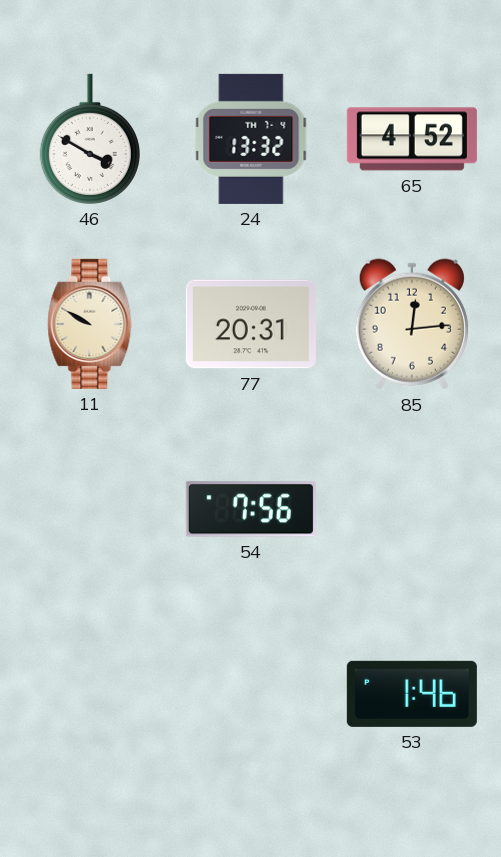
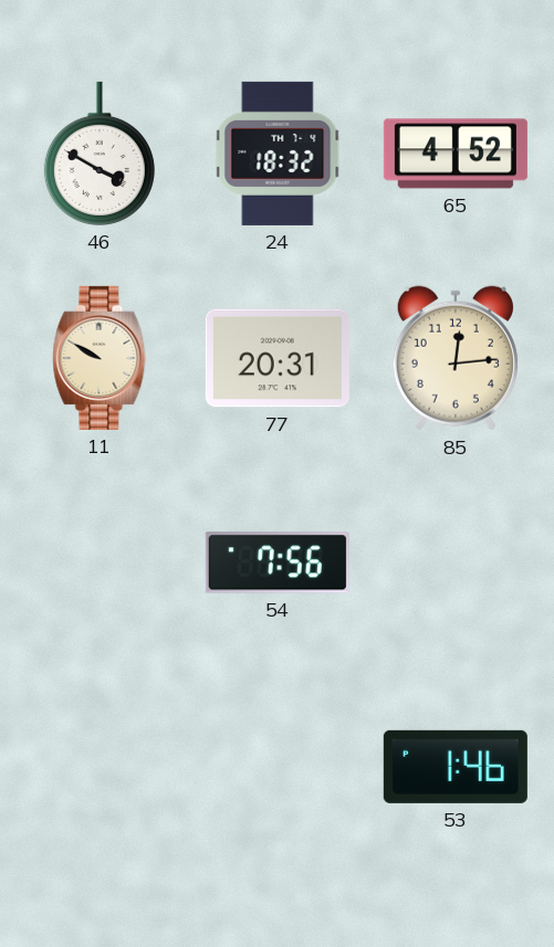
24: 13:32 -> 18:32 (278, 154)
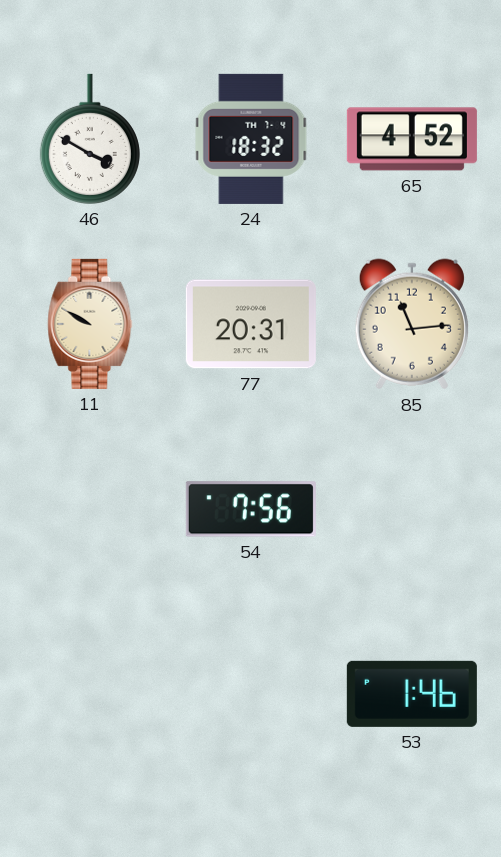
85: 12:14 -> 11:14 (412, 324)
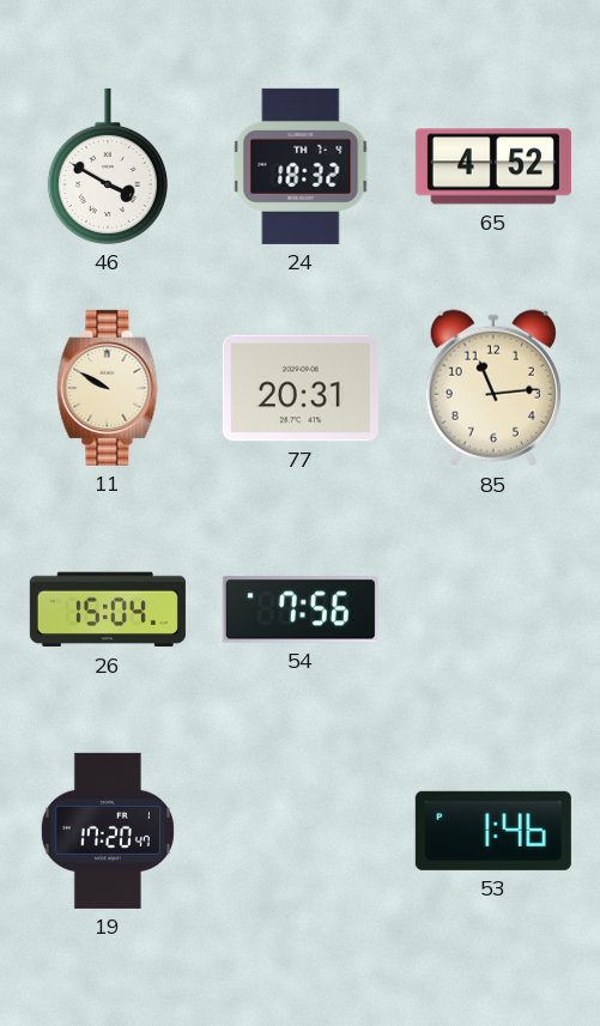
26: none -> 15:04 (108, 609)
19: none -> 17:20 (108, 831)
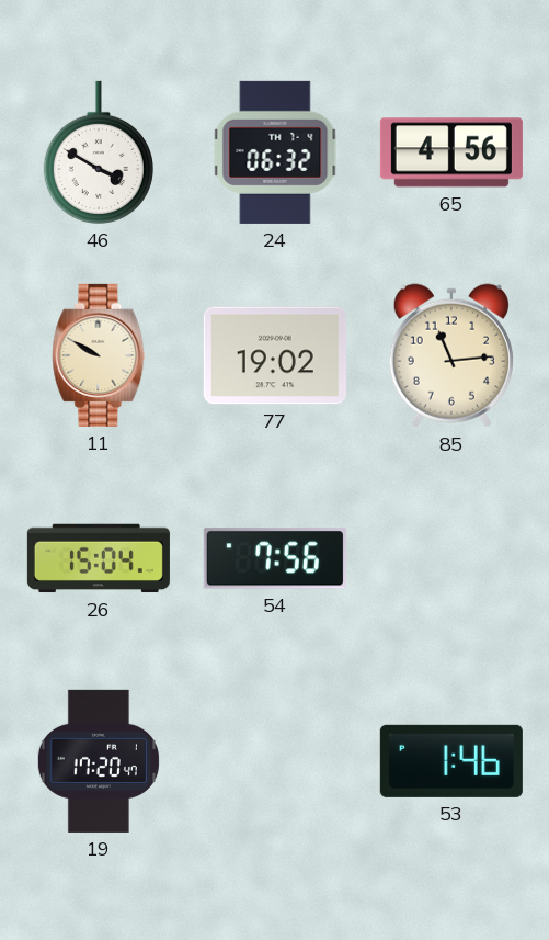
24: 18:32 -> 06:32 (275, 152)
65: 4:52 -> 4:56 (451, 152)
77: 20:31 -> 19:02 (275, 355)
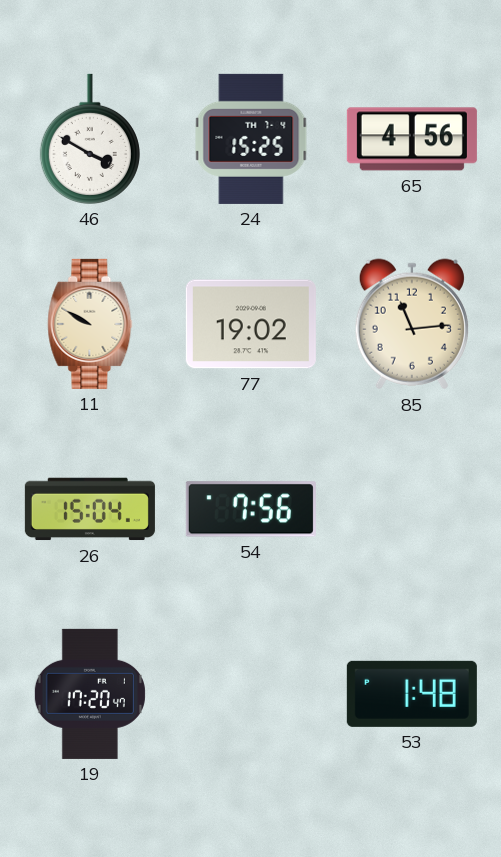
24: 06:32 -> 15:25 (251, 139)
53: 1:46 -> 1:48 (412, 694)
